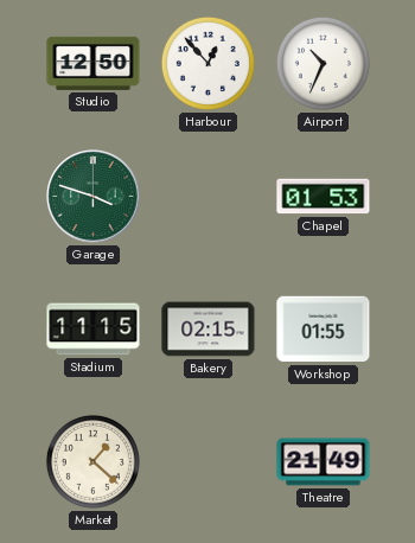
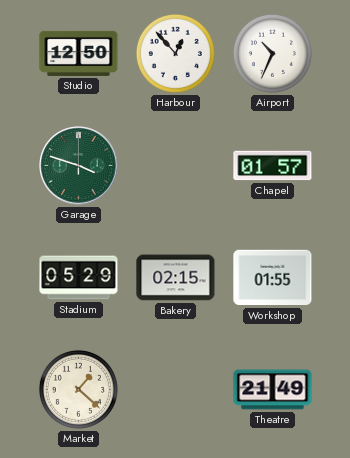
Chapel: 01:53 -> 01:57 (273, 166)
Stadium: 11:15 -> 05:29 (79, 278)
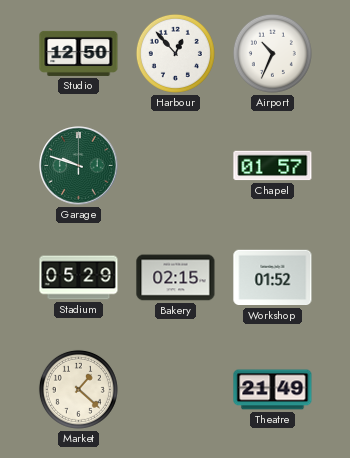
Garage: 3:48 -> 9:48 (79, 166)
Workshop: 01:55 -> 01:52 (273, 278)
